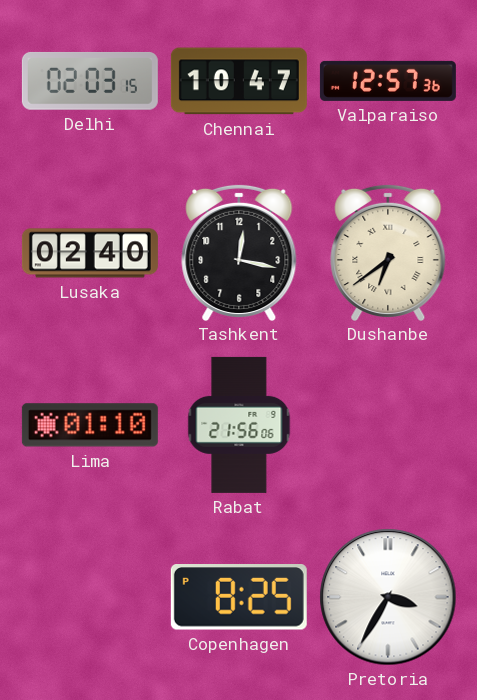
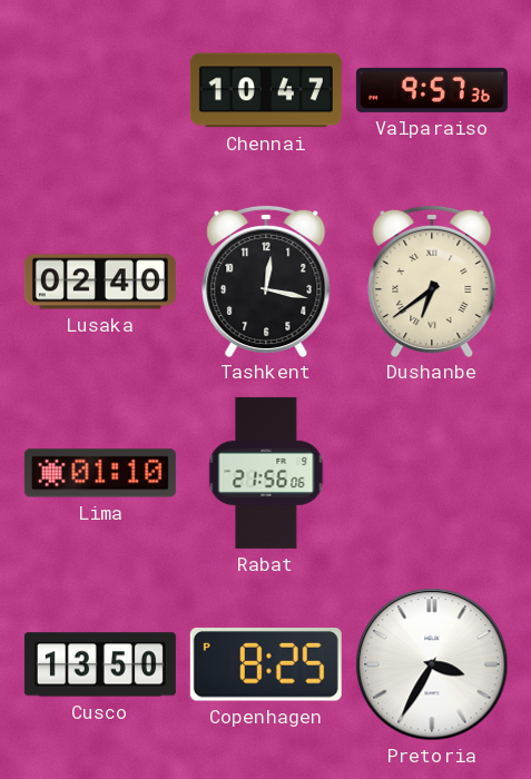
Delhi: 02:03 -> none (90, 81)
Valparaiso: 12:57 -> 9:57 (432, 90)
Cusco: none -> 13:50 (100, 664)
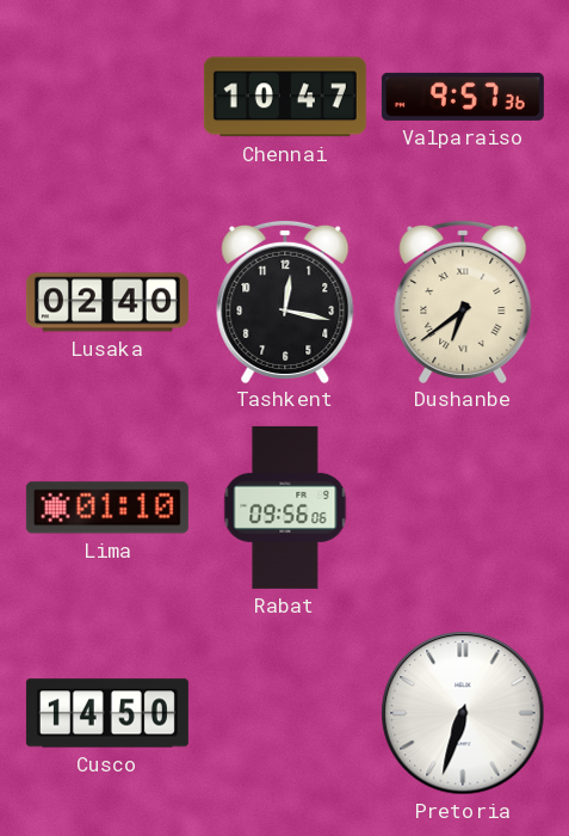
Rabat: 21:56 -> 09:56 (285, 508)
Cusco: 13:50 -> 14:50 (107, 713)
Copenhagen: 8:25 -> none (266, 664)
Pretoria: 3:35 -> 6:33 (463, 713)
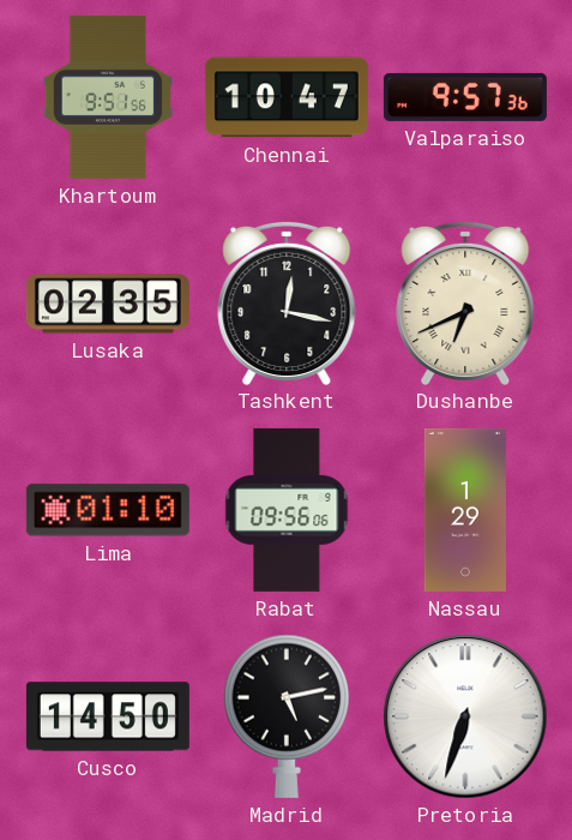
Khartoum: none -> 9:51 (107, 97)
Lusaka: 02:40 -> 02:35 (108, 304)
Dushanbe: 6:39 -> 6:41 (465, 302)
Nassau: none -> 1:29 (465, 510)
Madrid: none -> 5:13 (285, 716)
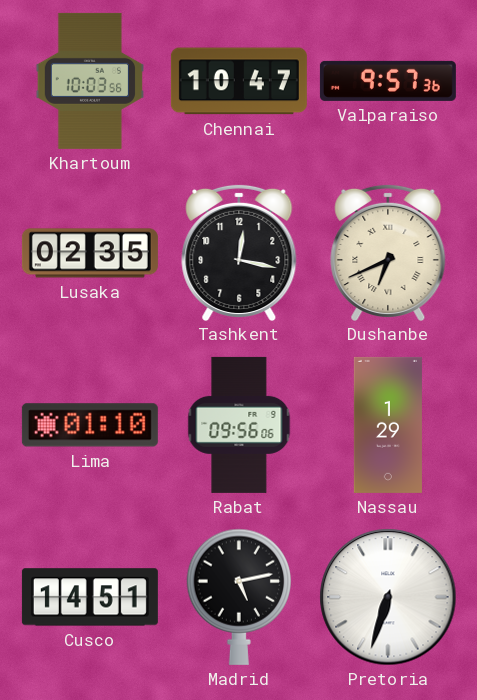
Khartoum: 9:51 -> 10:03 (89, 81)
Cusco: 14:50 -> 14:51 (90, 597)
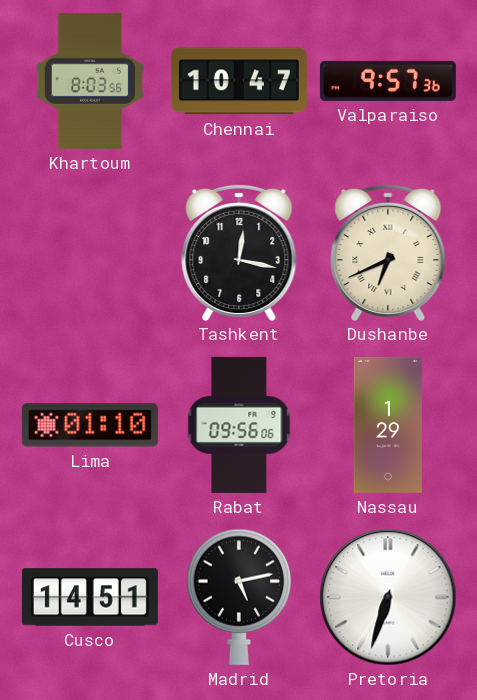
Khartoum: 10:03 -> 8:03 (89, 81)
Lusaka: 02:35 -> none (90, 253)
